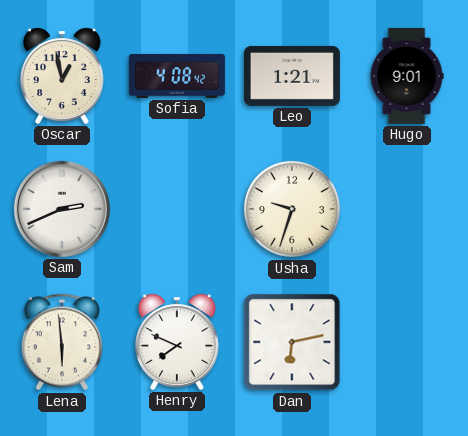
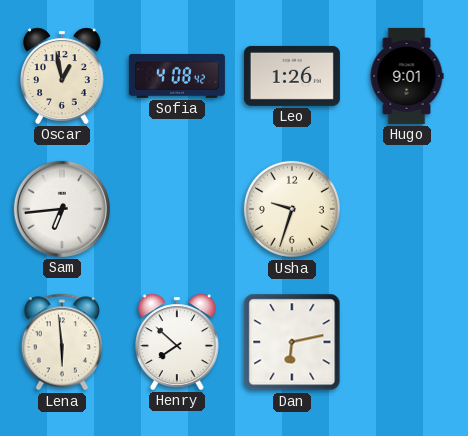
Leo: 1:21 -> 1:26 (292, 76)
Sam: 2:41 -> 6:44 (62, 209)
Henry: 7:49 -> 7:52 (177, 342)
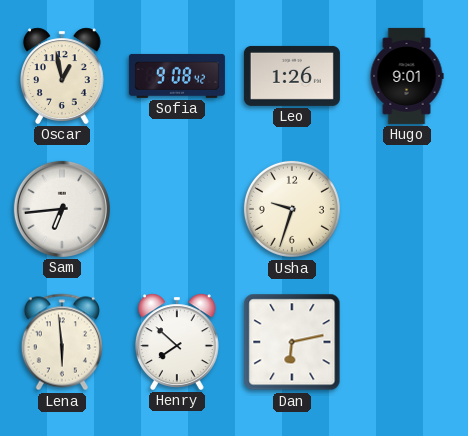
Sofia: 4:08 -> 9:08 (177, 76)
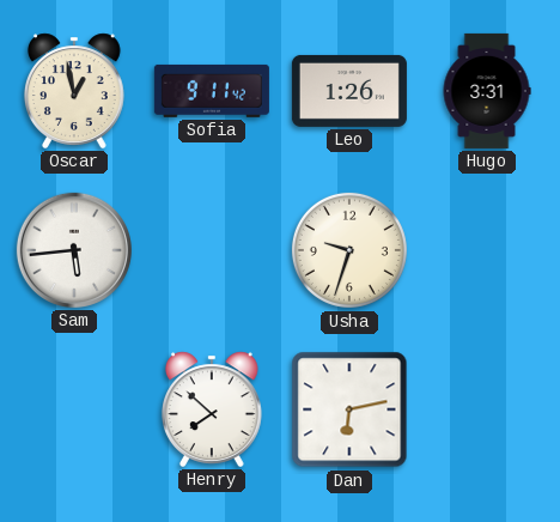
Sofia: 9:08 -> 9:11 (212, 91)
Hugo: 9:01 -> 3:31 (487, 91)
Sam: 6:44 -> 5:44 (74, 250)
Lena: 5:59 -> none (62, 342)
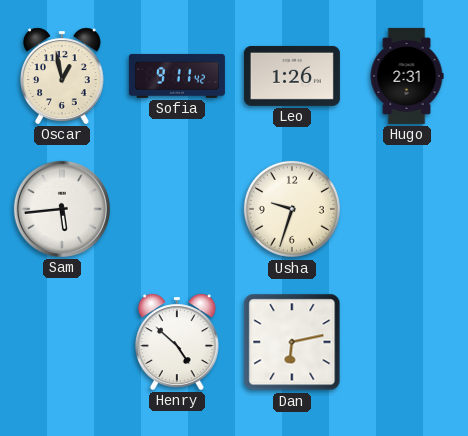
Hugo: 3:31 -> 2:31 (407, 76)
Henry: 7:52 -> 4:52 (177, 342)
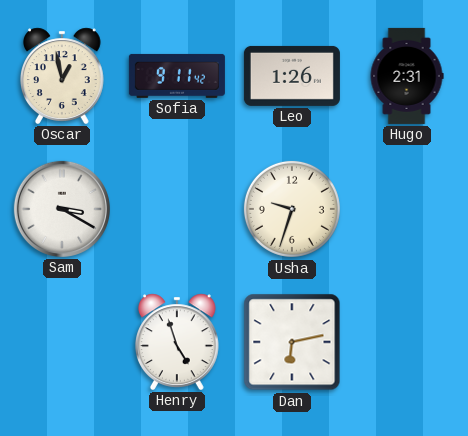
Sam: 5:44 -> 3:20 (62, 209)
Henry: 4:52 -> 4:57 (177, 342)
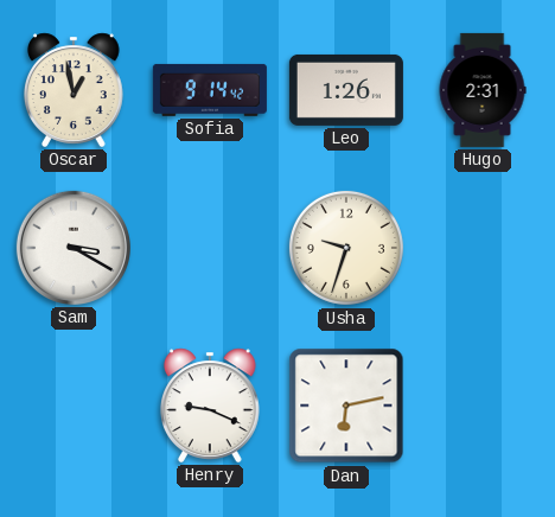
Sofia: 9:11 -> 9:14 (210, 90)
Henry: 4:57 -> 9:19 (210, 406)
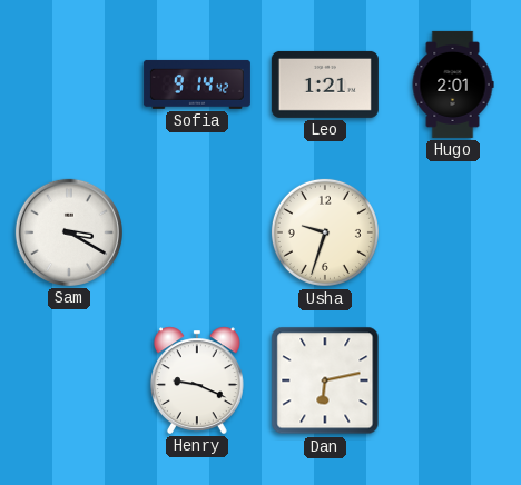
Oscar: 12:58 -> none (74, 90)
Leo: 1:26 -> 1:21 (325, 85)
Hugo: 2:31 -> 2:01 (453, 85)
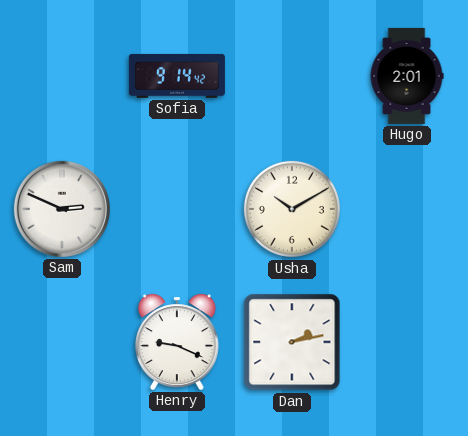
Leo: 1:21 -> none (325, 85)
Sam: 3:20 -> 2:49 (62, 209)
Usha: 9:33 -> 10:10 (292, 209)
Dan: 6:13 -> 2:13 (292, 342)
